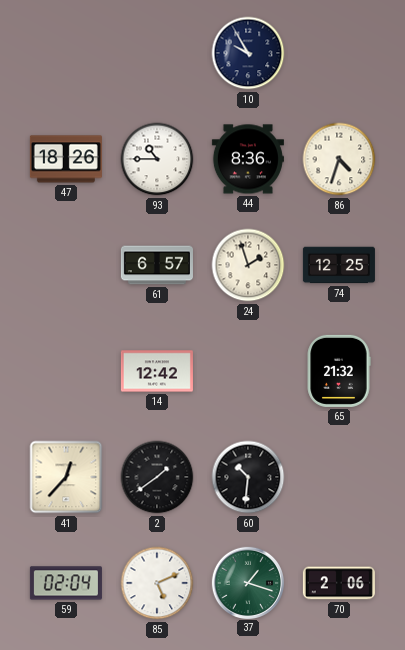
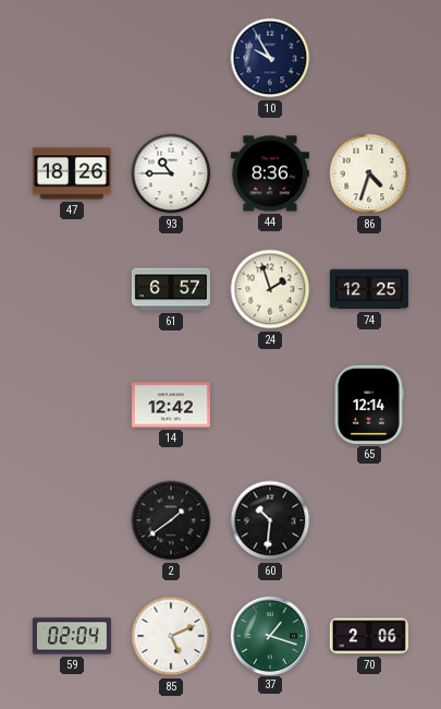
65: 21:32 -> 12:14 (369, 405)
41: 12:37 -> none (66, 477)
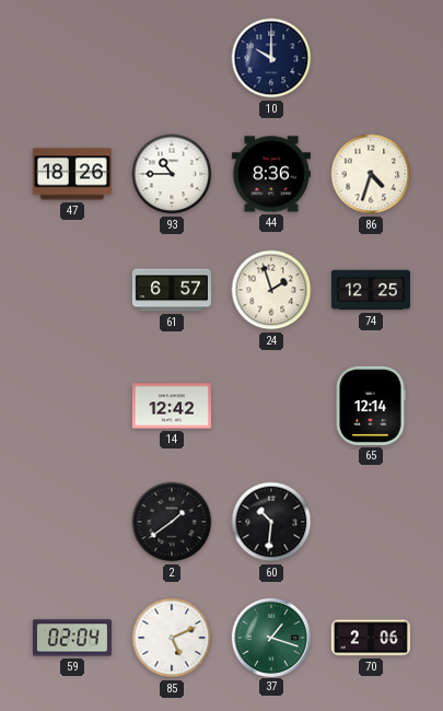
10: 9:55 -> 10:00 (271, 58)
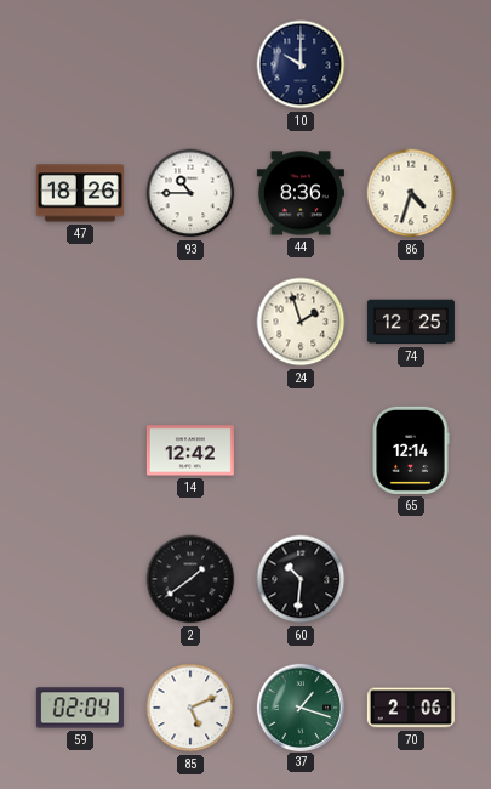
61: 6:57 -> none (172, 290)
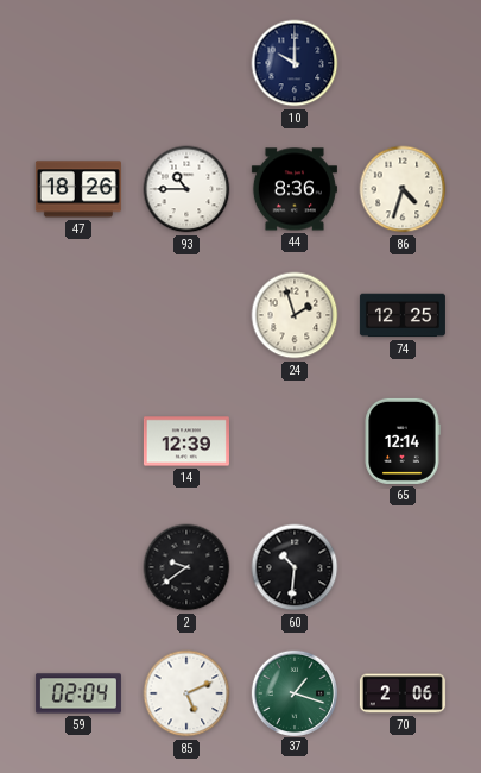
14: 12:42 -> 12:39 (186, 441)
2: 1:39 -> 9:39 (186, 567)
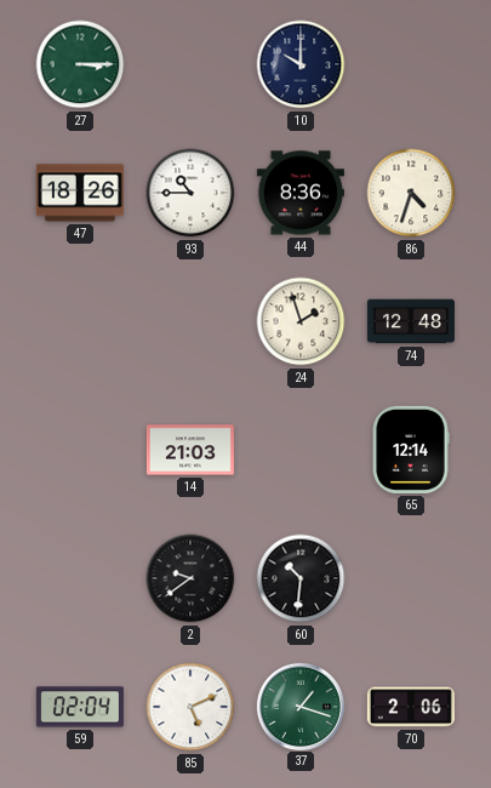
27: none -> 3:15 (80, 64)
74: 12:25 -> 12:48 (411, 321)
14: 12:39 -> 21:03 (190, 450)
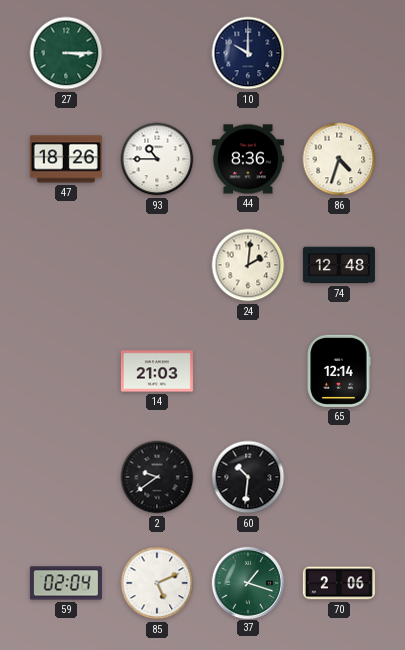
24: 1:57 -> 2:01 (248, 265)
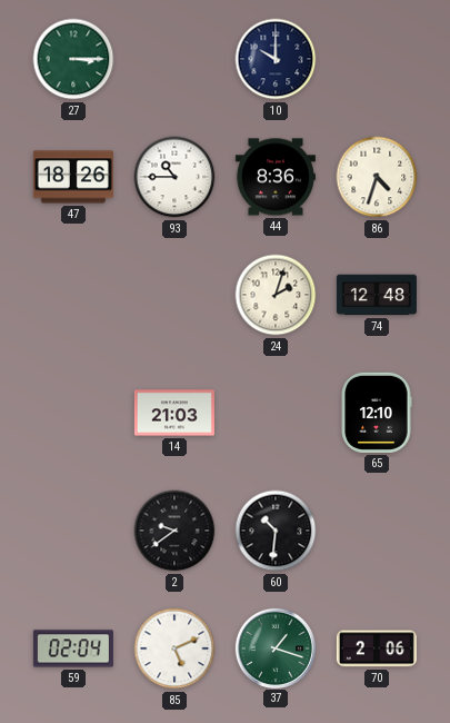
24: 2:01 -> 2:03 (276, 295)
65: 12:14 -> 12:10 (377, 413)
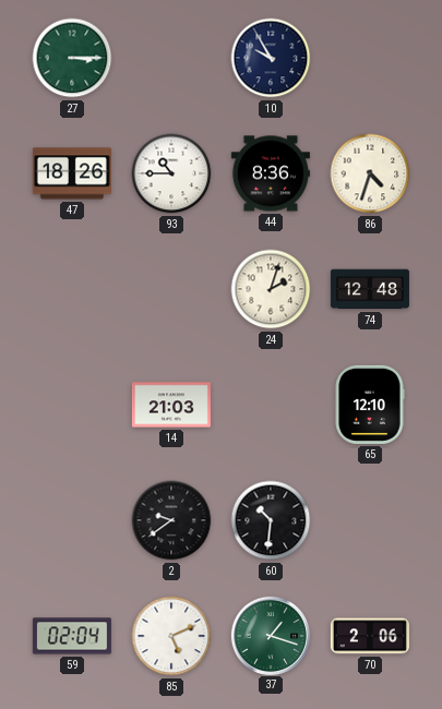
10: 10:00 -> 9:55 (271, 58)
